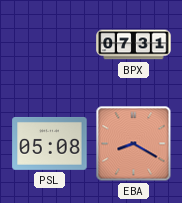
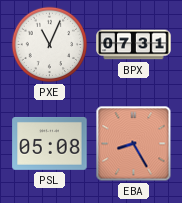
PXE: none -> 11:04 (50, 45)
EBA: 8:20 -> 8:25 (134, 144)
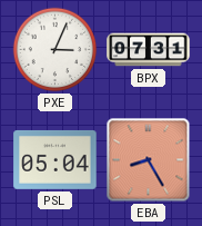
PXE: 11:04 -> 3:04 (55, 50)
PSL: 05:08 -> 05:04 (55, 159)
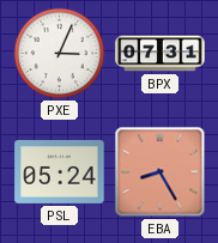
PSL: 05:04 -> 05:24 (60, 171)
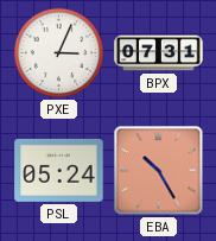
EBA: 8:25 -> 10:25 (159, 171)
